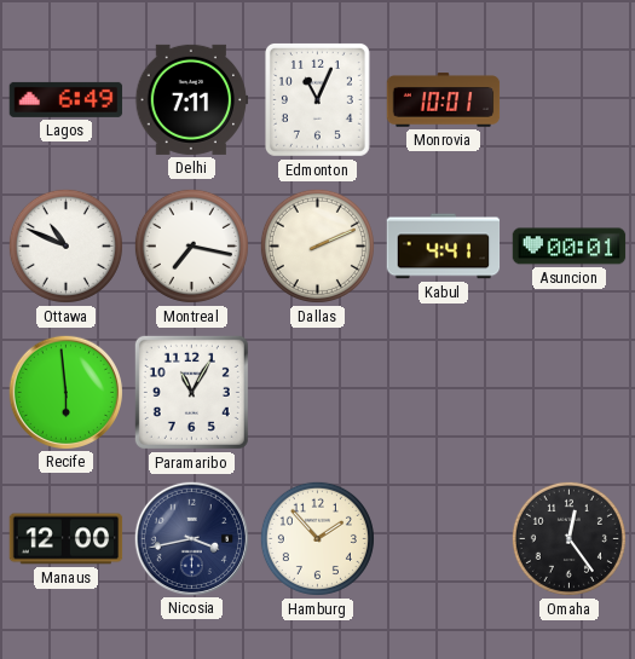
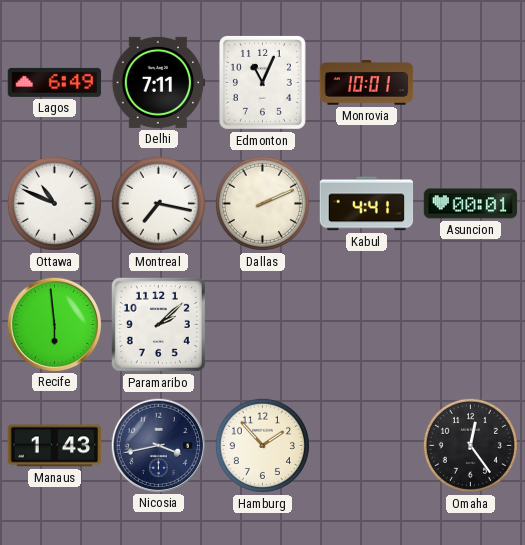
Paramaribo: 11:05 -> 2:08 (158, 324)
Manaus: 12:00 -> 1:43 (55, 446)
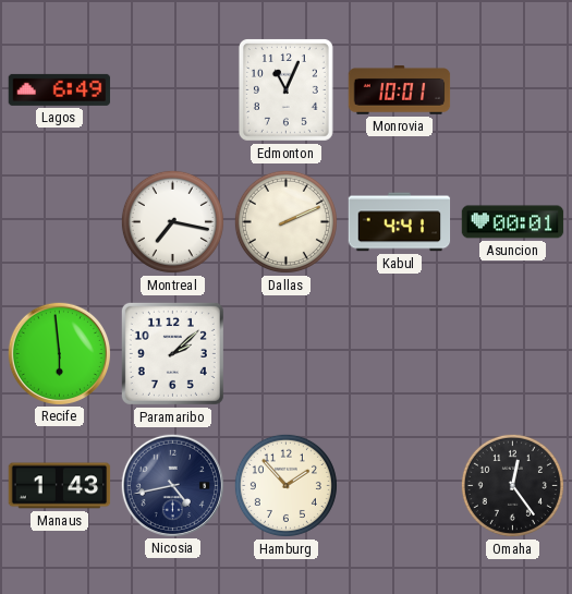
Delhi: 7:11 -> none (159, 82)
Ottawa: 10:49 -> none (54, 203)
Nicosia: 3:43 -> 4:43 (172, 485)
